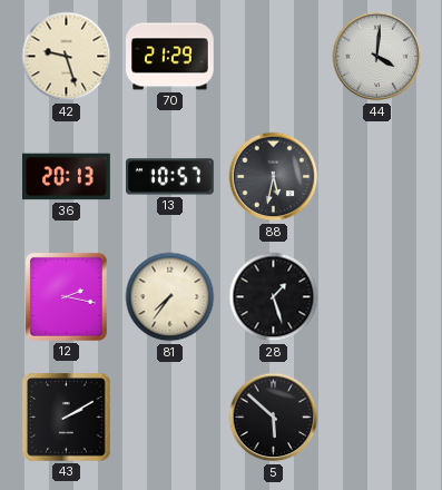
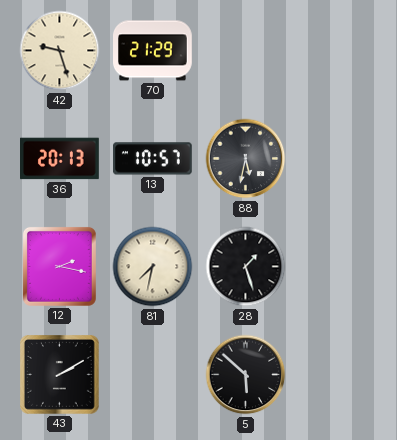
44: 4:01 -> none (377, 57)
81: 7:36 -> 7:32 (153, 267)
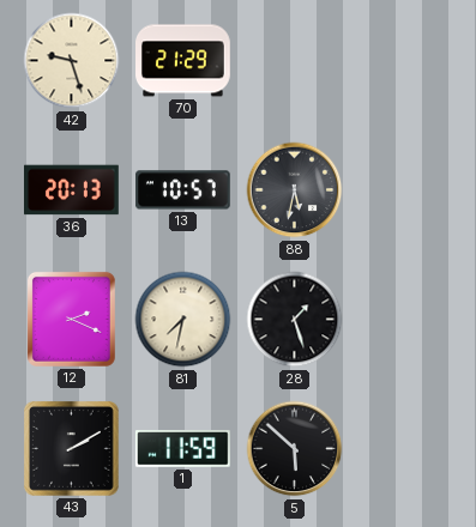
12: 2:17 -> 2:19 (71, 319)
1: none -> 11:59 (182, 449)
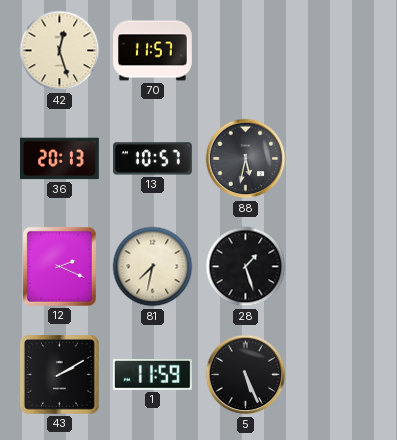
42: 9:27 -> 12:27 (60, 51)
70: 21:29 -> 11:57 (153, 51)
5: 5:52 -> 5:26 (246, 375)
